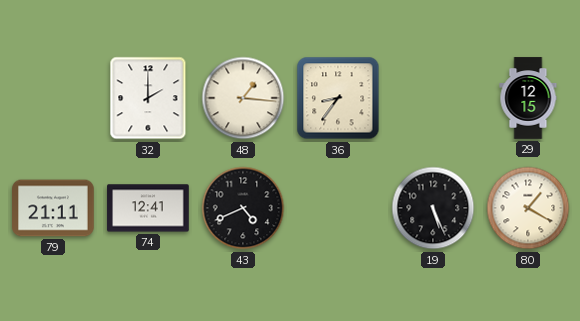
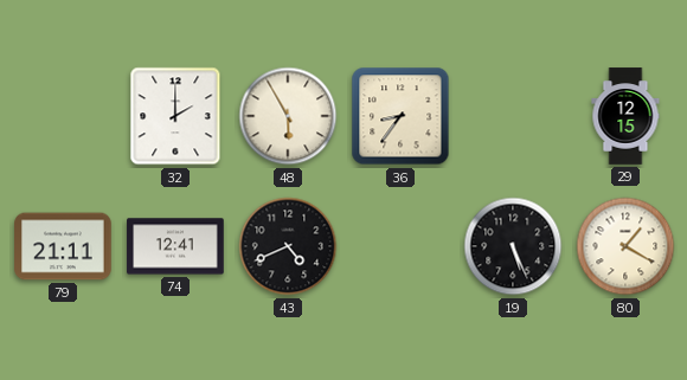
48: 1:16 -> 5:55 (288, 116)
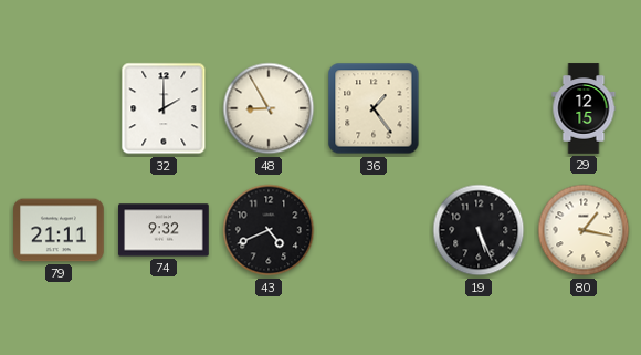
48: 5:55 -> 8:55 (269, 108)
36: 8:36 -> 1:24 (374, 108)
74: 12:41 -> 9:32 (164, 230)
80: 1:20 -> 1:17 (584, 230)
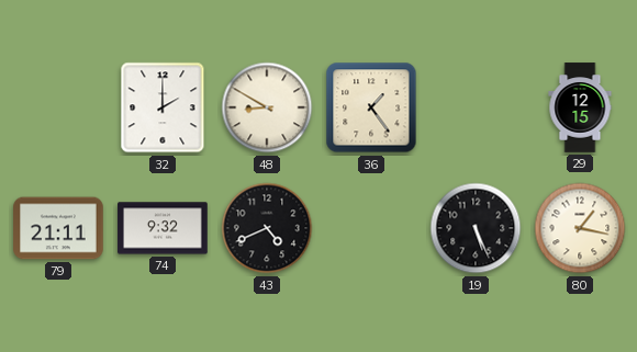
48: 8:55 -> 8:50 (267, 107)
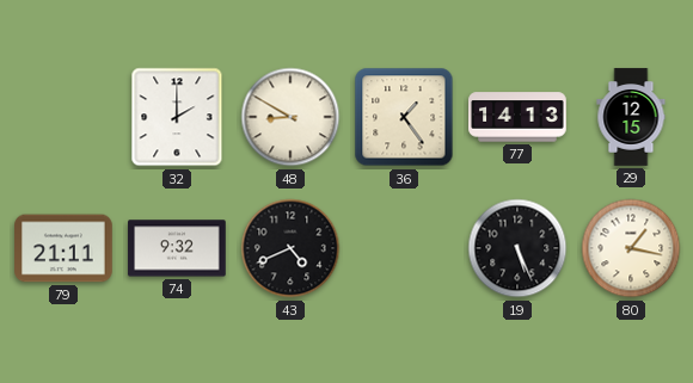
77: none -> 14:13 (517, 117)
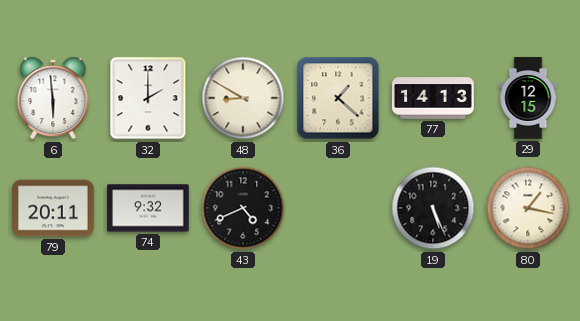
6: none -> 5:59 (53, 98)
36: 1:24 -> 1:22 (338, 98)
79: 21:11 -> 20:11 (53, 208)
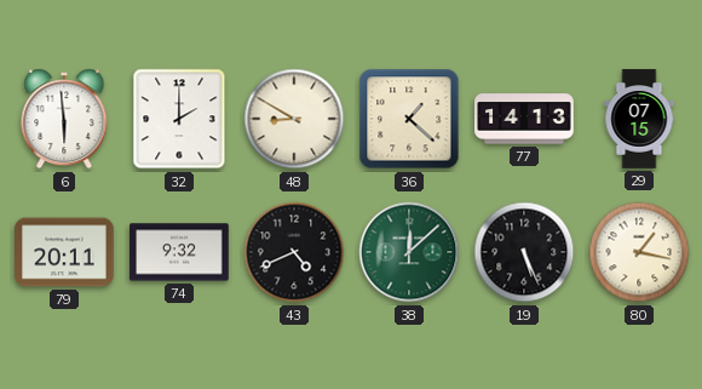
29: 12:15 -> 07:15 (639, 119)
38: none -> 12:08 (409, 252)
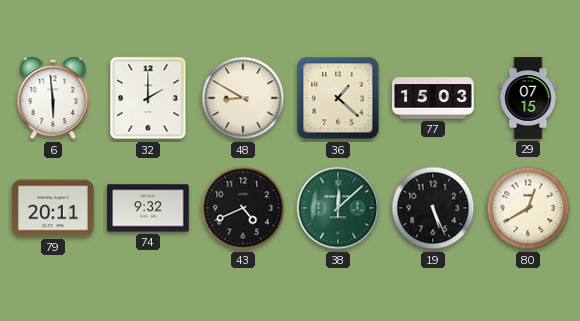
77: 14:13 -> 15:03 (433, 98)
80: 1:17 -> 12:40 (528, 208)
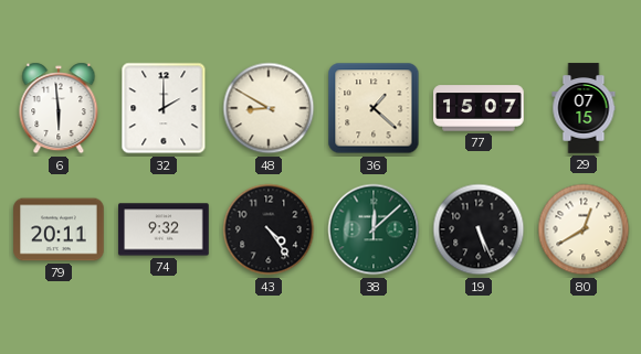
77: 15:03 -> 15:07 (479, 108)
43: 4:41 -> 4:24 (269, 229)
